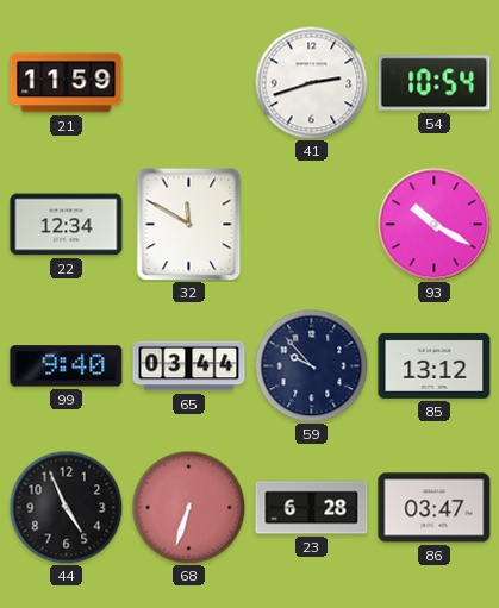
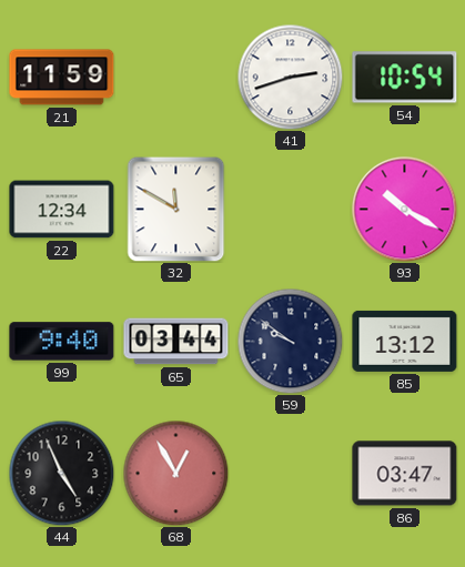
59: 9:53 -> 9:51 (290, 341)
68: 6:33 -> 12:55 (175, 473)
23: 6:28 -> none (312, 508)
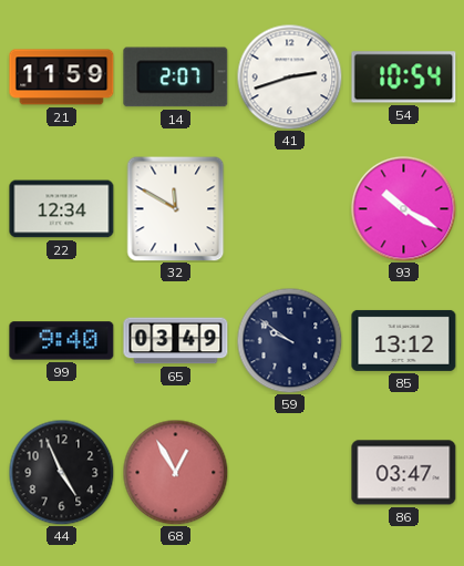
14: none -> 2:07 (176, 78)
65: 03:44 -> 03:49 (176, 341)
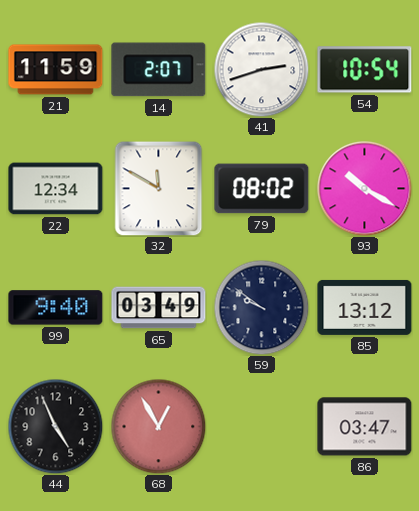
79: none -> 08:02 (262, 189)
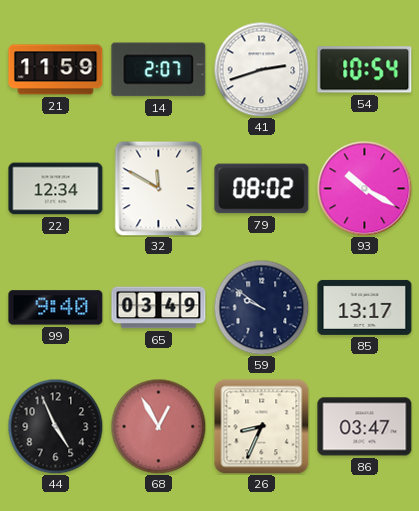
85: 13:12 -> 13:17 (365, 307)
26: none -> 8:34 (262, 427)
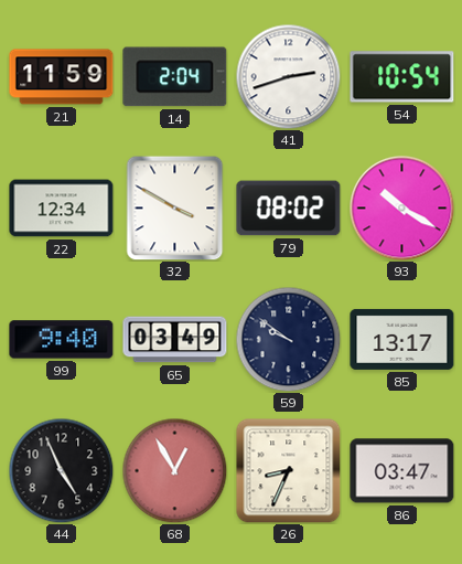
14: 2:07 -> 2:04 (175, 77)
32: 11:50 -> 3:50 (175, 207)
